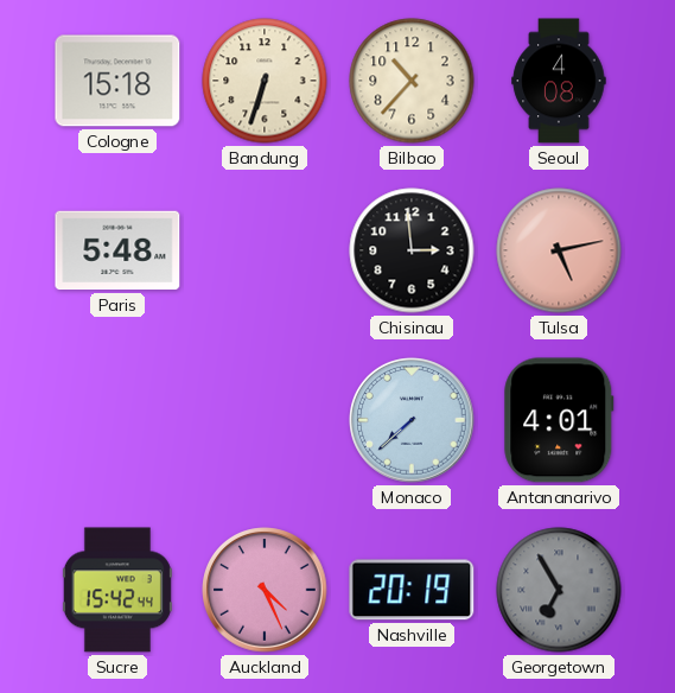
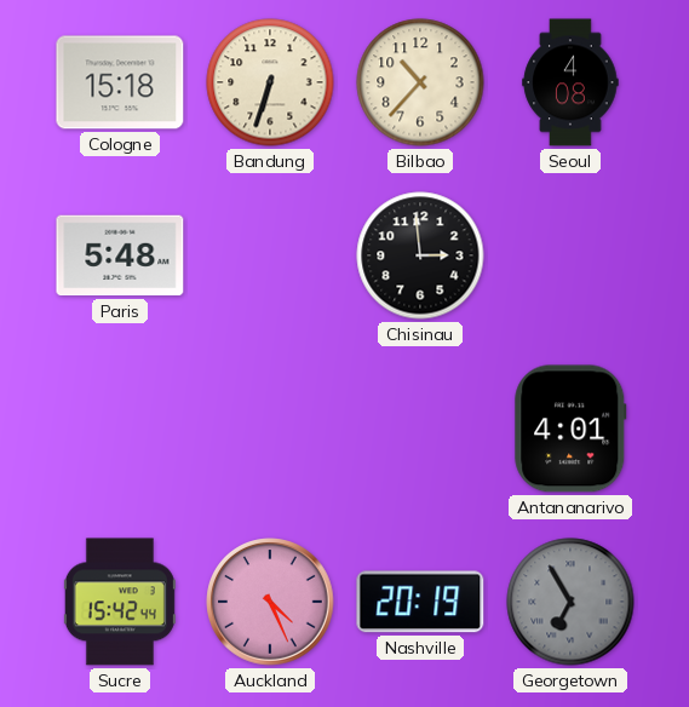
Tulsa: 5:13 -> none (559, 250)
Monaco: 7:38 -> none (412, 420)
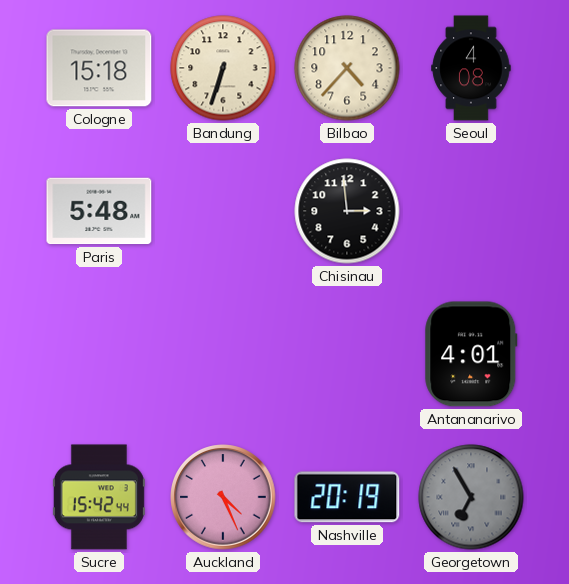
Bilbao: 10:37 -> 4:37 (347, 68)
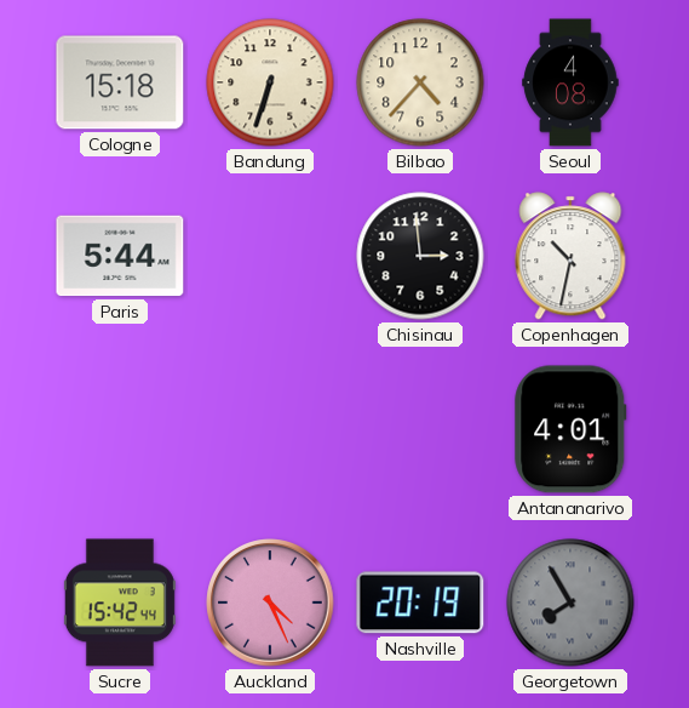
Paris: 5:48 -> 5:44 (120, 256)
Copenhagen: none -> 10:32 (570, 256)
Georgetown: 6:55 -> 7:55 (570, 603)
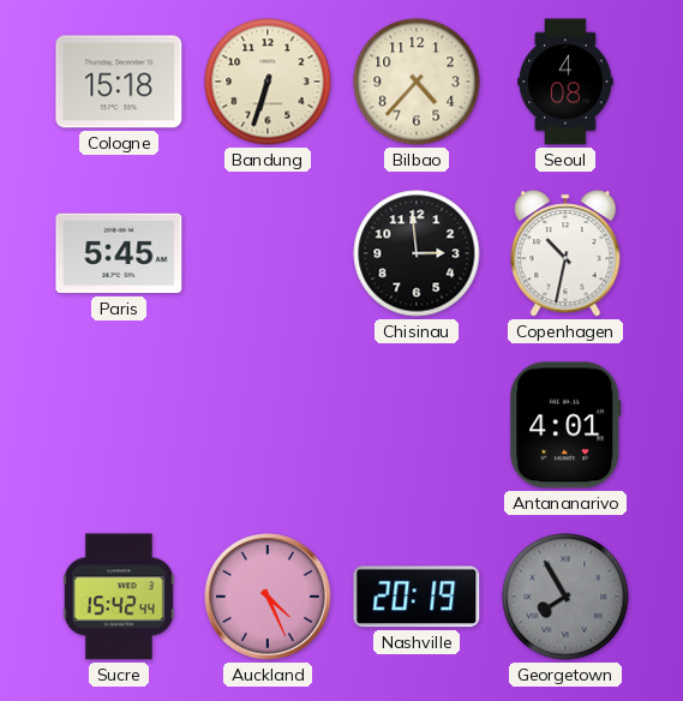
Paris: 5:44 -> 5:45 (119, 253)
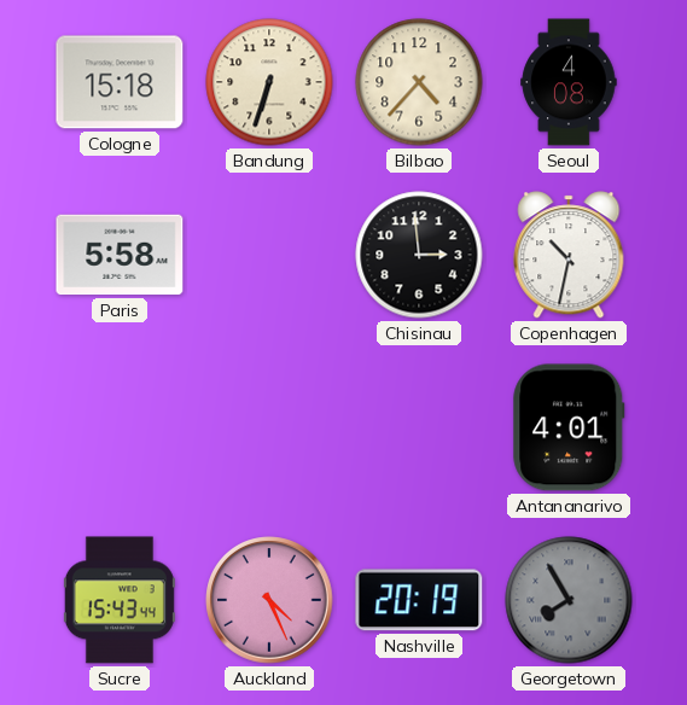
Paris: 5:45 -> 5:58 (120, 255)
Sucre: 15:42 -> 15:43 (120, 600)
